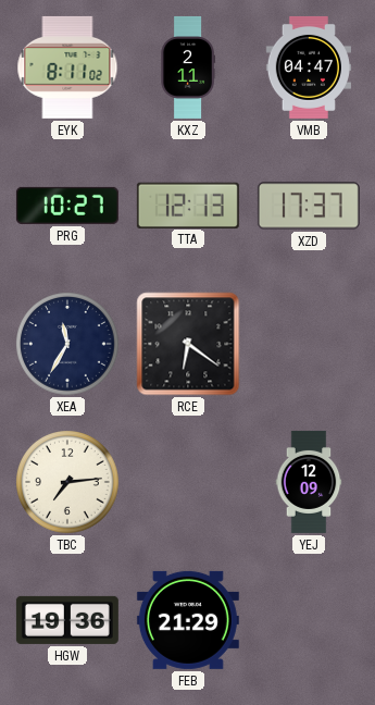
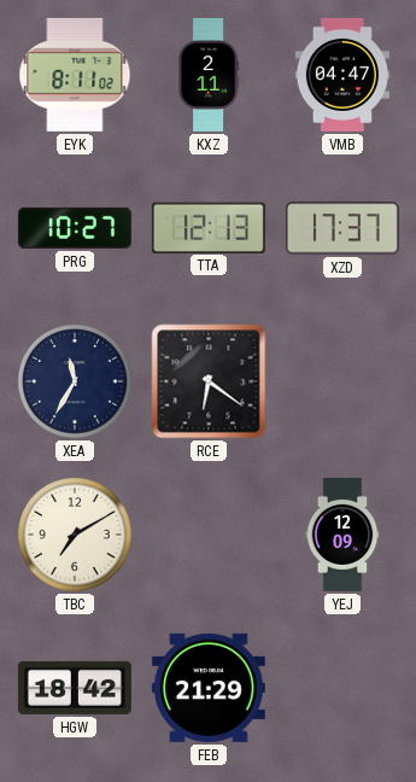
TBC: 7:14 -> 7:10 (76, 536)
HGW: 19:36 -> 18:42 (75, 688)
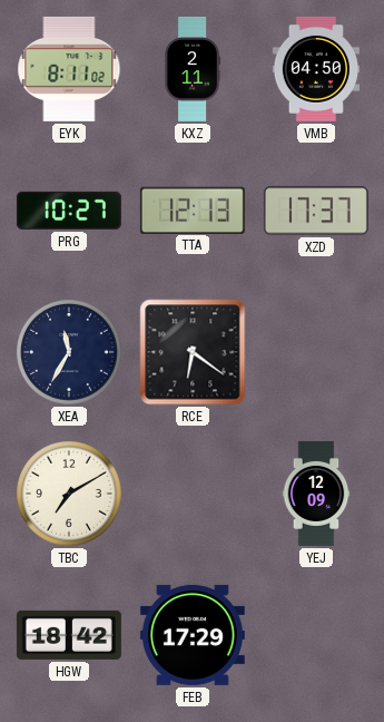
VMB: 04:47 -> 04:50 (315, 69)
FEB: 21:29 -> 17:29 (193, 635)
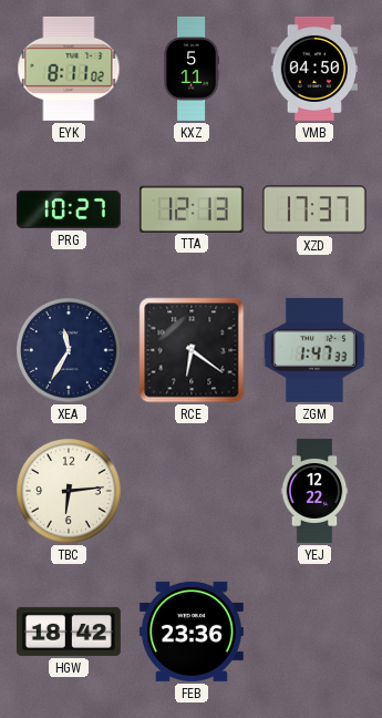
KXZ: 2:11 -> 5:11 (192, 69)
ZGM: none -> 1:47 (314, 350)
TBC: 7:10 -> 6:14 (70, 492)
YEJ: 12:09 -> 12:22 (314, 491)
FEB: 17:29 -> 23:36 (192, 632)
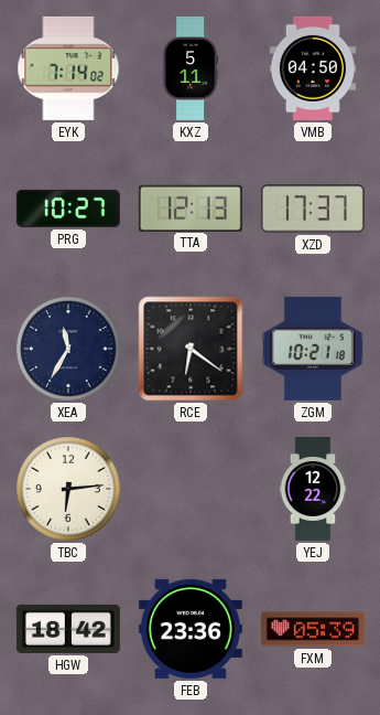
EYK: 8:11 -> 7:14 (68, 68)
ZGM: 1:47 -> 10:21 (313, 349)
FXM: none -> 05:39 (313, 629)
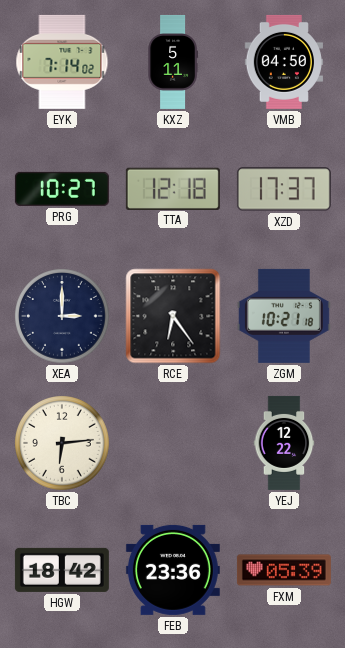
TTA: 12:13 -> 12:18 (173, 188)
XEA: 11:35 -> 3:00 (63, 317)
RCE: 6:21 -> 6:24 (173, 316)
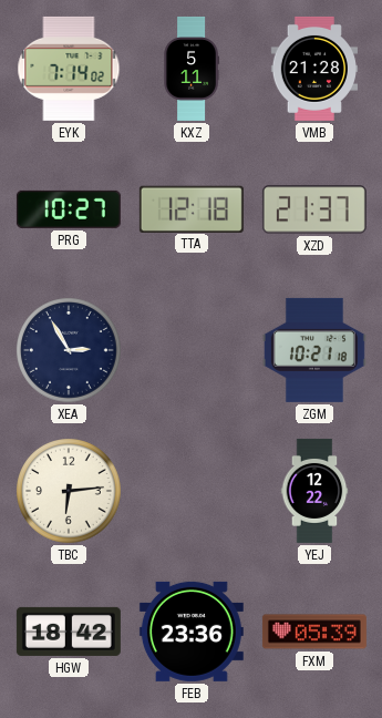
VMB: 04:50 -> 21:28 (313, 69)
XZD: 17:37 -> 21:37 (314, 209)
XEA: 3:00 -> 2:55 (70, 351)
RCE: 6:24 -> none (173, 316)
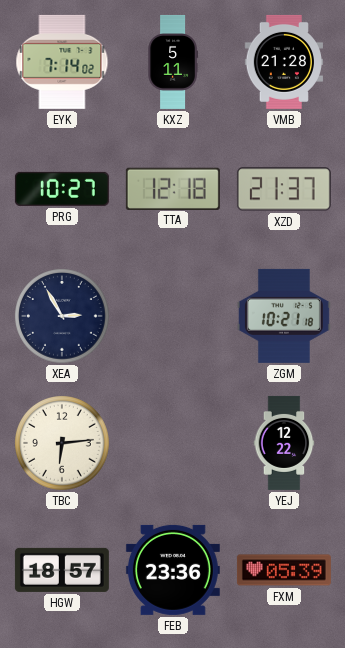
HGW: 18:42 -> 18:57 (62, 570)
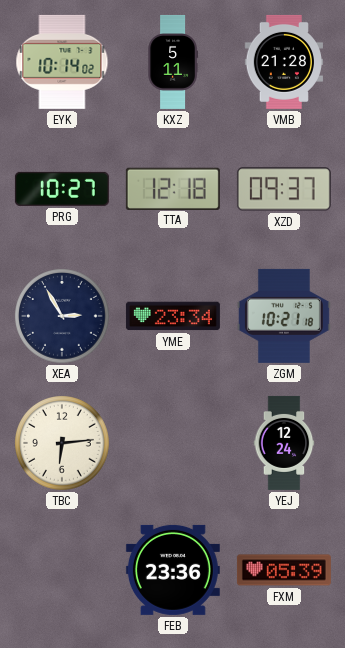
EYK: 7:14 -> 10:14 (62, 62)
XZD: 21:37 -> 09:37 (284, 189)
YME: none -> 23:34 (173, 316)
YEJ: 12:22 -> 12:24 (284, 443)
HGW: 18:57 -> none (62, 570)
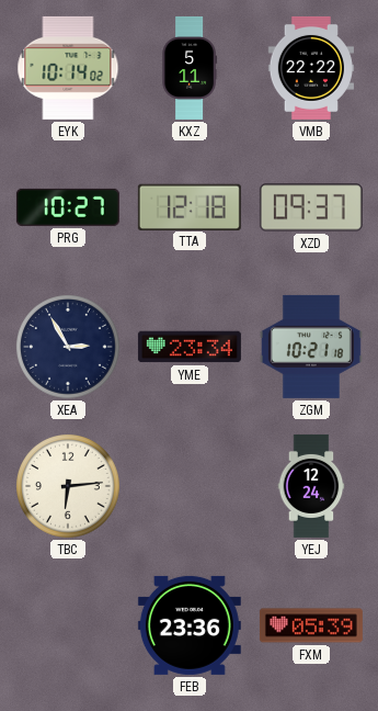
VMB: 21:28 -> 22:22 (310, 68)
